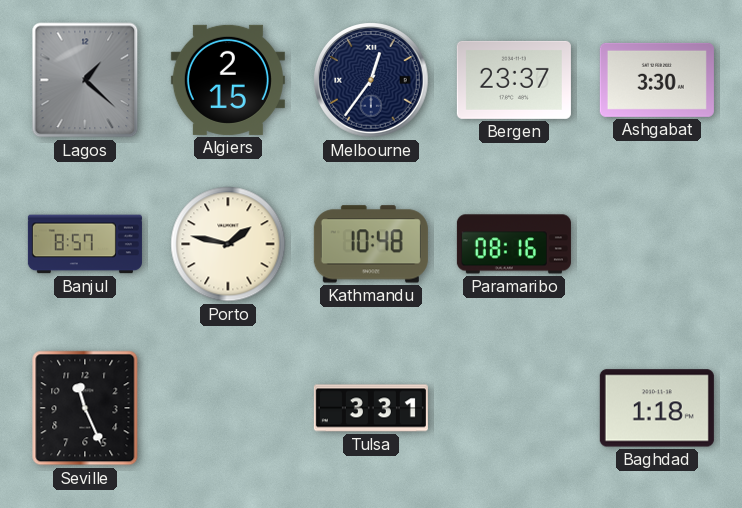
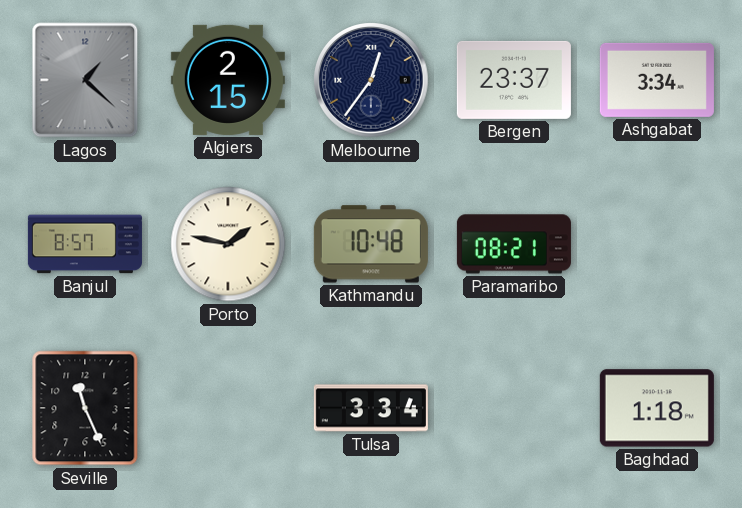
Ashgabat: 3:30 -> 3:34 (657, 80)
Paramaribo: 08:16 -> 08:21 (514, 244)
Tulsa: 3:31 -> 3:34 (371, 408)
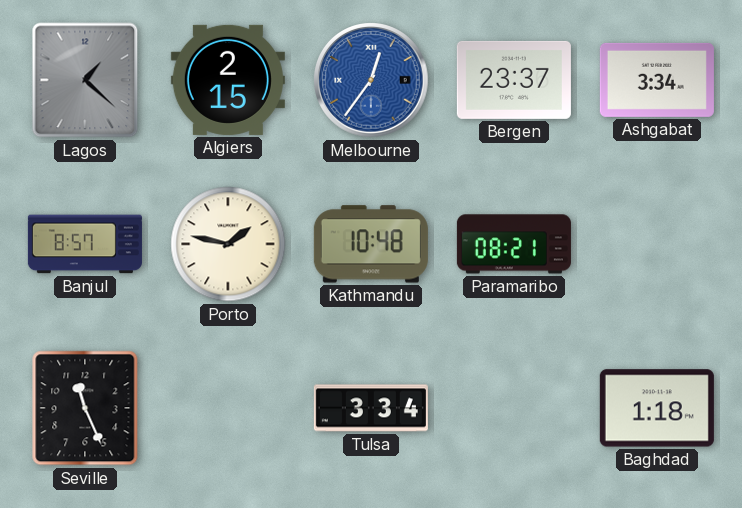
Melbourne dial: navy -> blue (372, 81)
